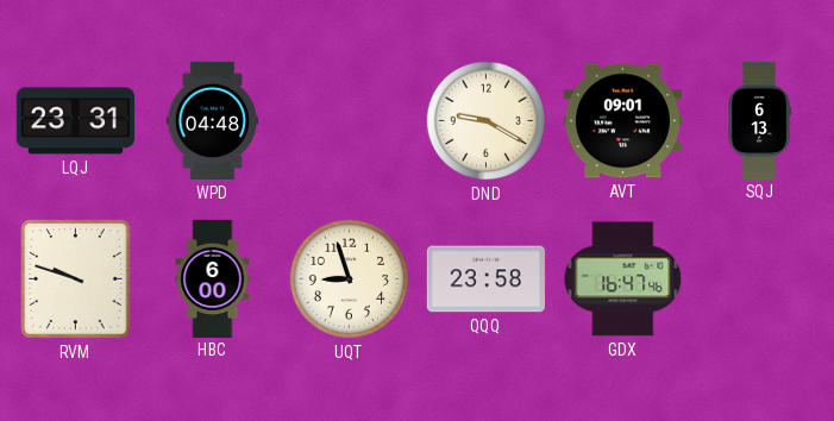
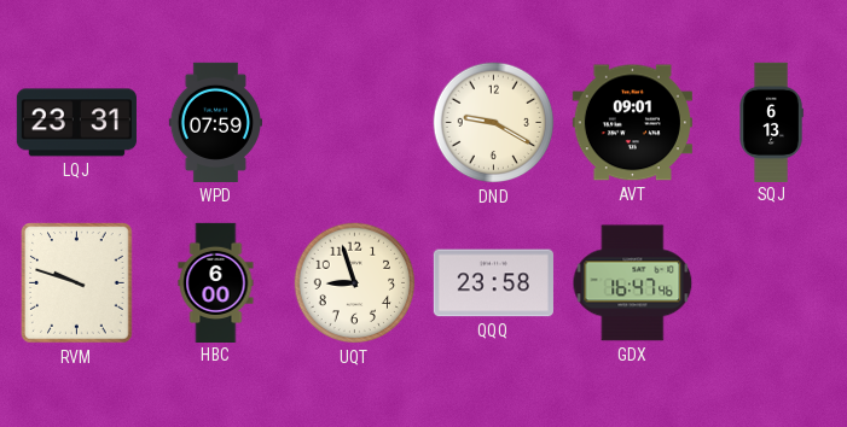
WPD: 04:48 -> 07:59 (215, 122)
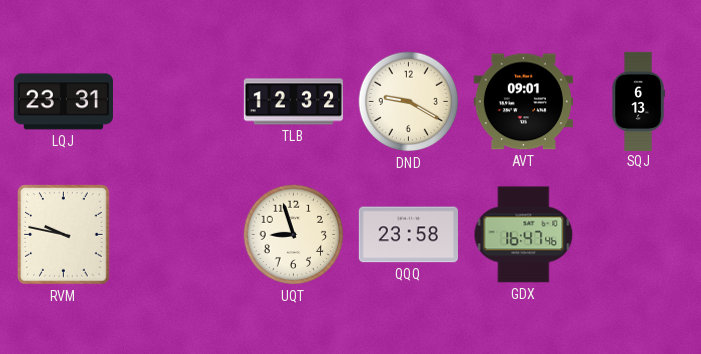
WPD: 07:59 -> none (215, 122)
TLB: none -> 12:32 (293, 102)
RVM: 9:48 -> 9:47 (64, 235)
HBC: 6:00 -> none (216, 282)
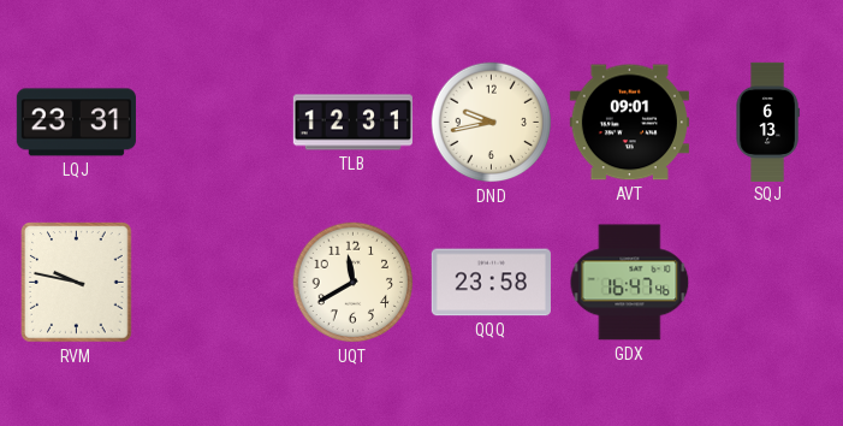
TLB: 12:32 -> 12:31 (352, 123)
DND: 9:20 -> 9:43 (492, 123)
UQT: 8:57 -> 11:40 (354, 283)
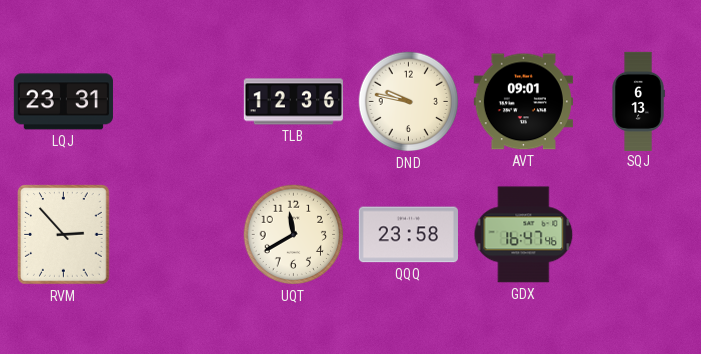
TLB: 12:31 -> 12:36 (293, 102)
DND: 9:43 -> 9:47 (409, 102)
RVM: 9:47 -> 2:53 (64, 235)
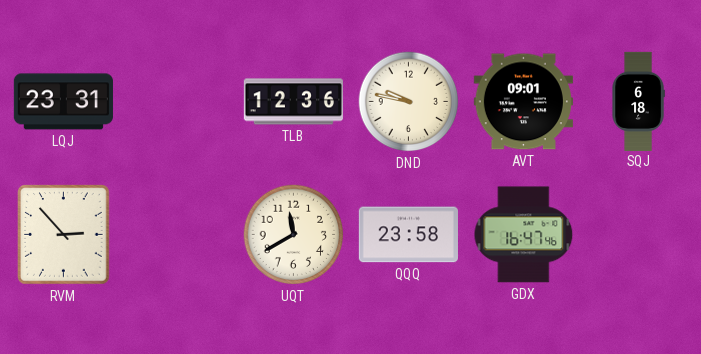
SQJ: 6:13 -> 6:18 (638, 101)
